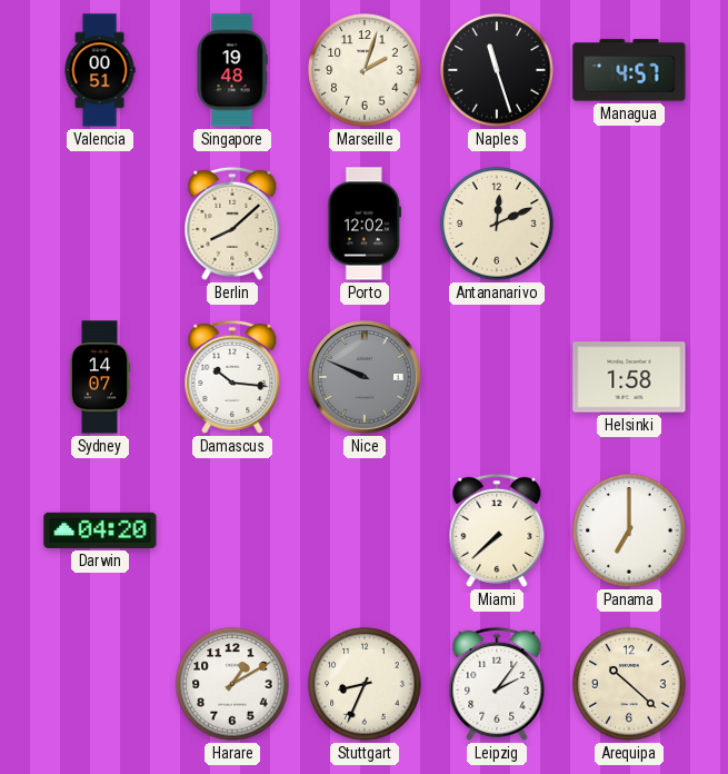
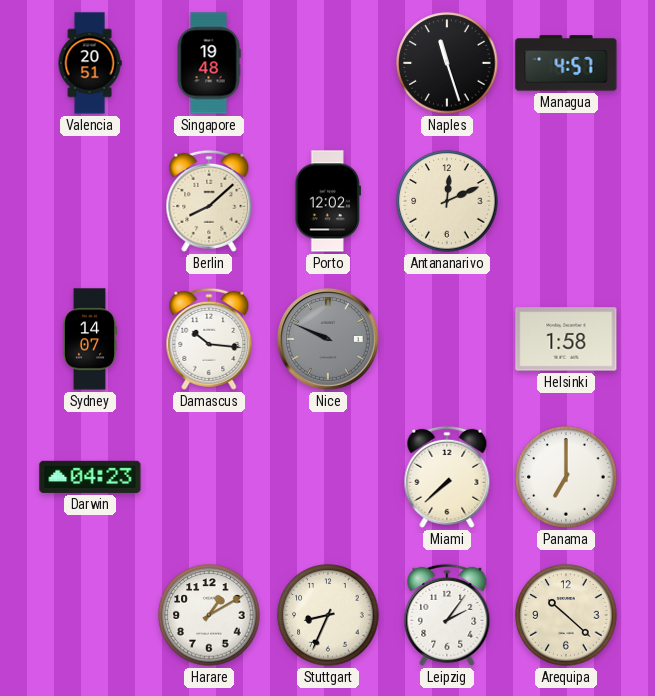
Valencia: 00:51 -> 20:51 (90, 63)
Marseille: 2:03 -> none (365, 70)
Darwin: 04:20 -> 04:23 (90, 477)
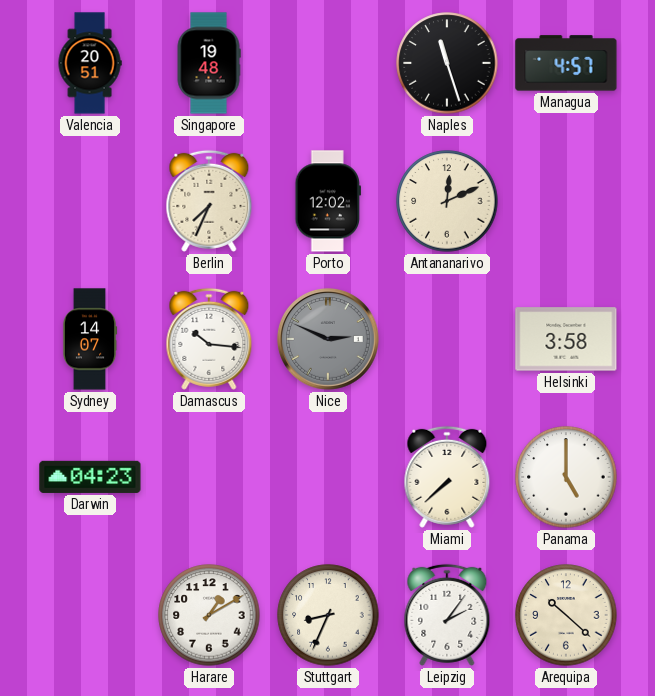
Berlin: 8:08 -> 7:34 (209, 201)
Nice: 9:49 -> 2:49 (328, 339)
Helsinki: 1:58 -> 3:58 (566, 339)
Panama: 7:00 -> 5:00 (566, 477)
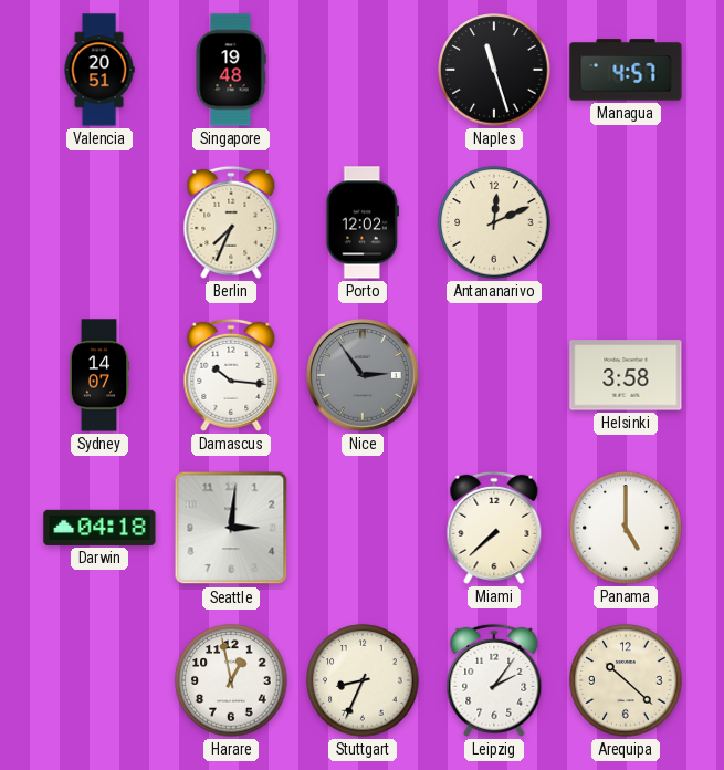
Nice: 2:49 -> 2:54 (363, 375)
Darwin: 04:23 -> 04:18 (99, 528)
Seattle: none -> 3:01 (231, 528)
Harare: 1:10 -> 12:58 (231, 680)
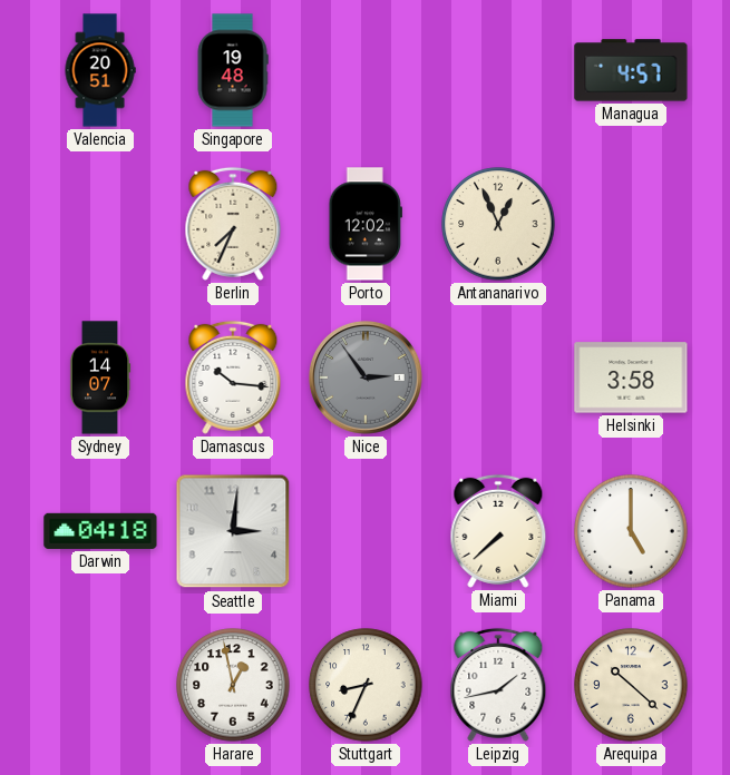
Naples: 11:27 -> none (494, 70)
Antananarivo: 12:11 -> 12:56 (498, 224)
Leipzig: 2:06 -> 1:43 (498, 685)
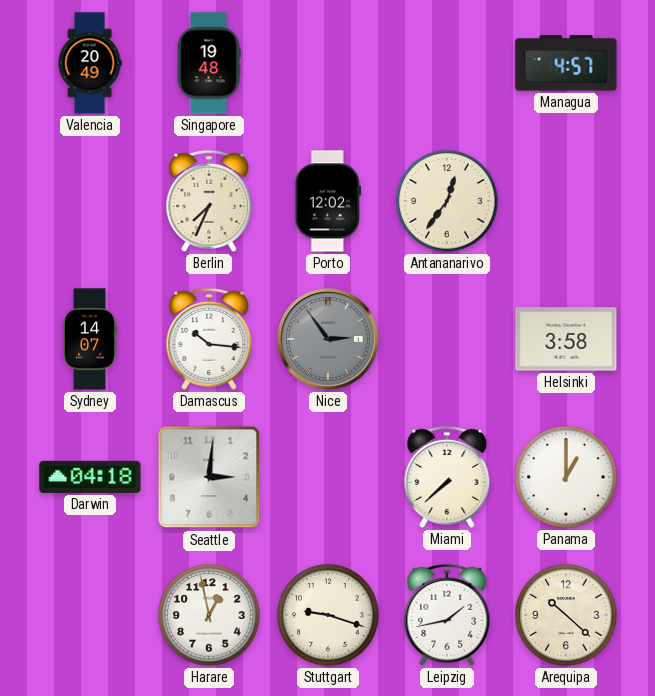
Valencia: 20:51 -> 20:49 (90, 63)
Antananarivo: 12:56 -> 12:36 (447, 201)
Panama: 5:00 -> 1:00 (566, 477)
Stuttgart: 8:34 -> 9:18 (328, 615)
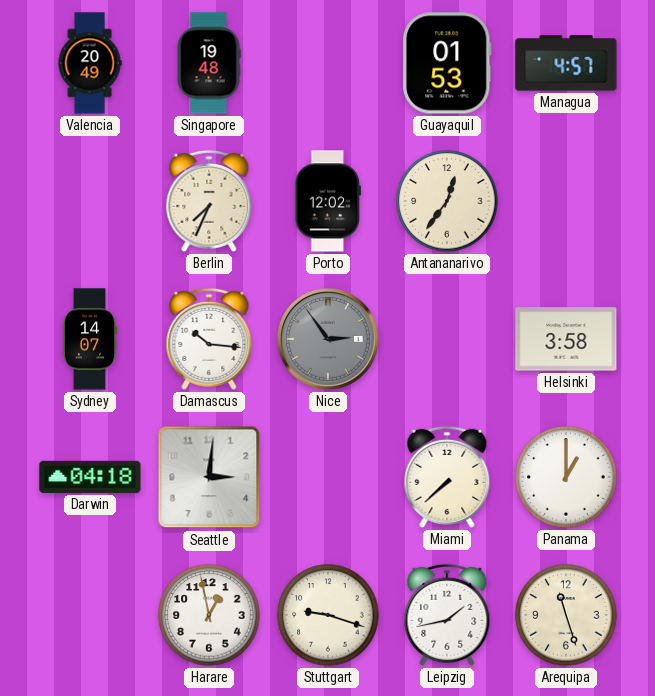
Guayaquil: none -> 01:53 (447, 63)
Arequipa: 10:22 -> 11:27 (566, 615)
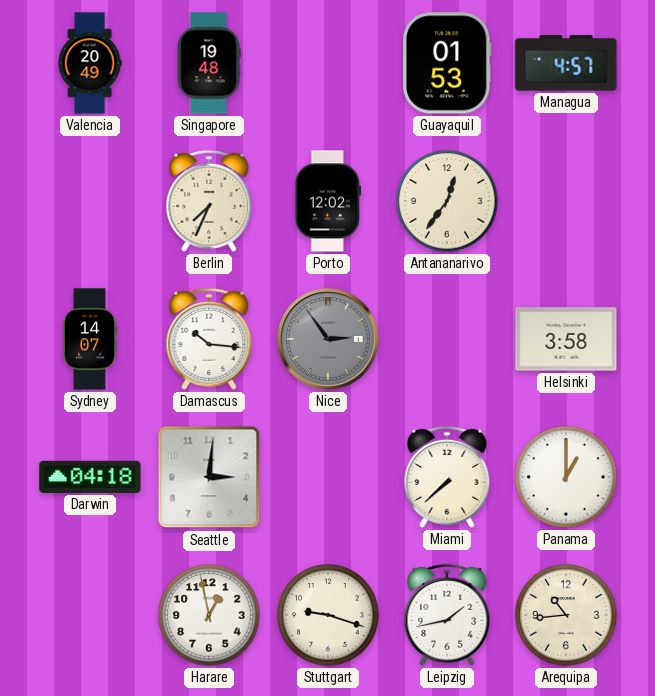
Arequipa: 11:27 -> 10:44 (566, 615)
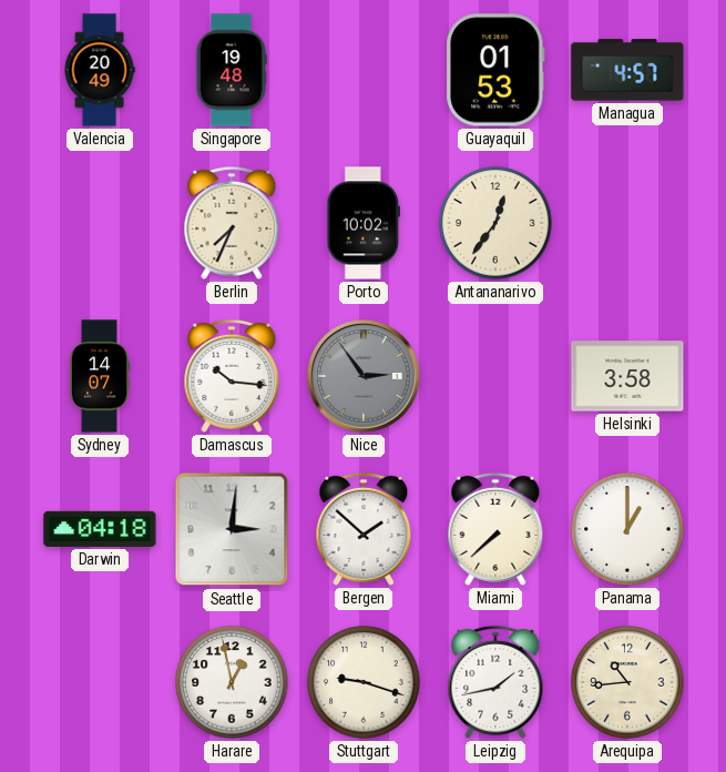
Porto: 12:02 -> 10:02 (362, 223)
Bergen: none -> 1:52 (364, 529)
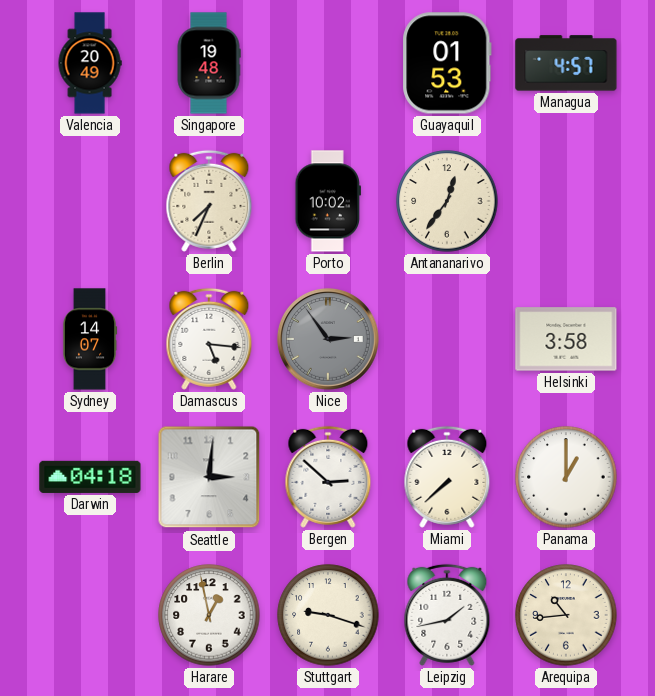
Damascus: 10:16 -> 5:16 (209, 339)
Bergen: 1:52 -> 2:52 (328, 477)
